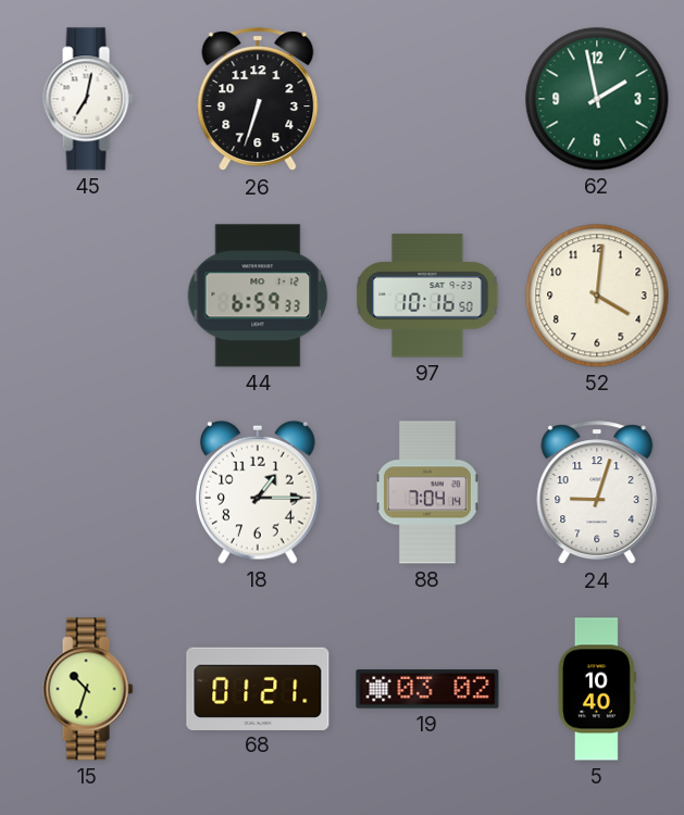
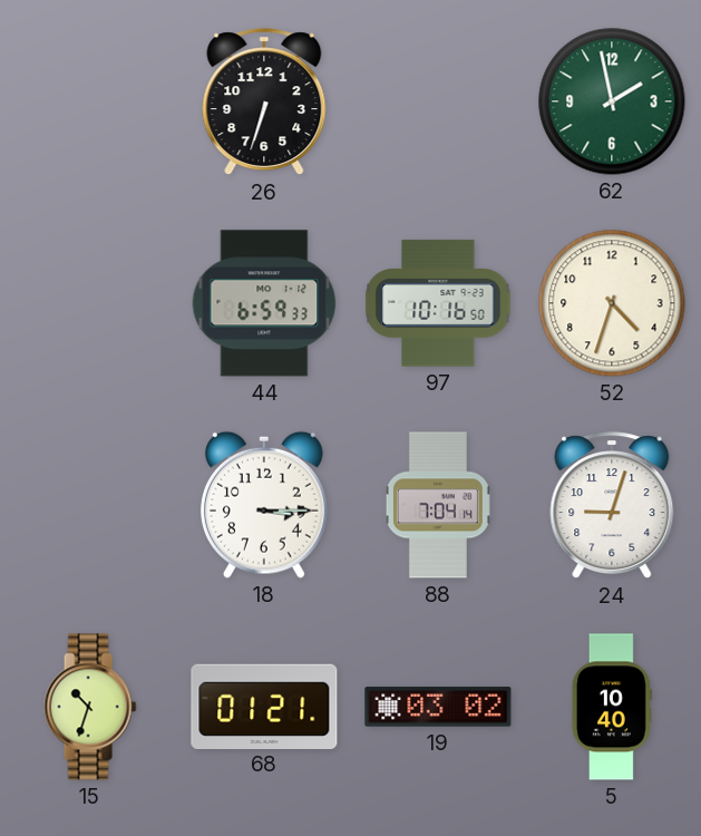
45: 7:02 -> none (88, 99)
52: 4:01 -> 4:33 (612, 303)
18: 1:15 -> 3:15 (264, 505)
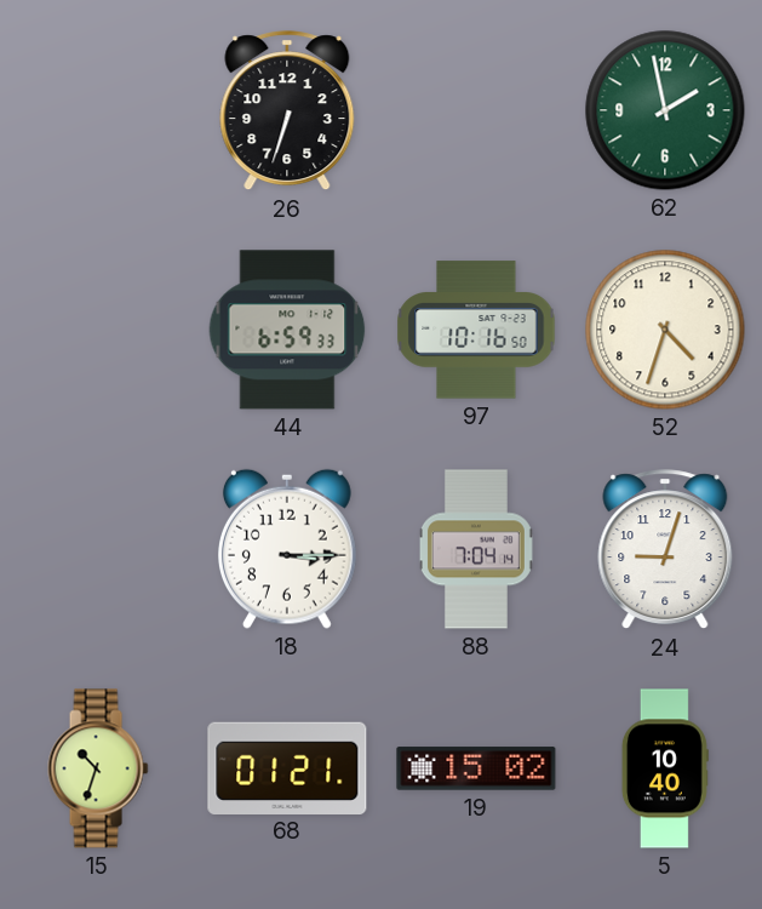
19: 03:02 -> 15:02 (476, 768)
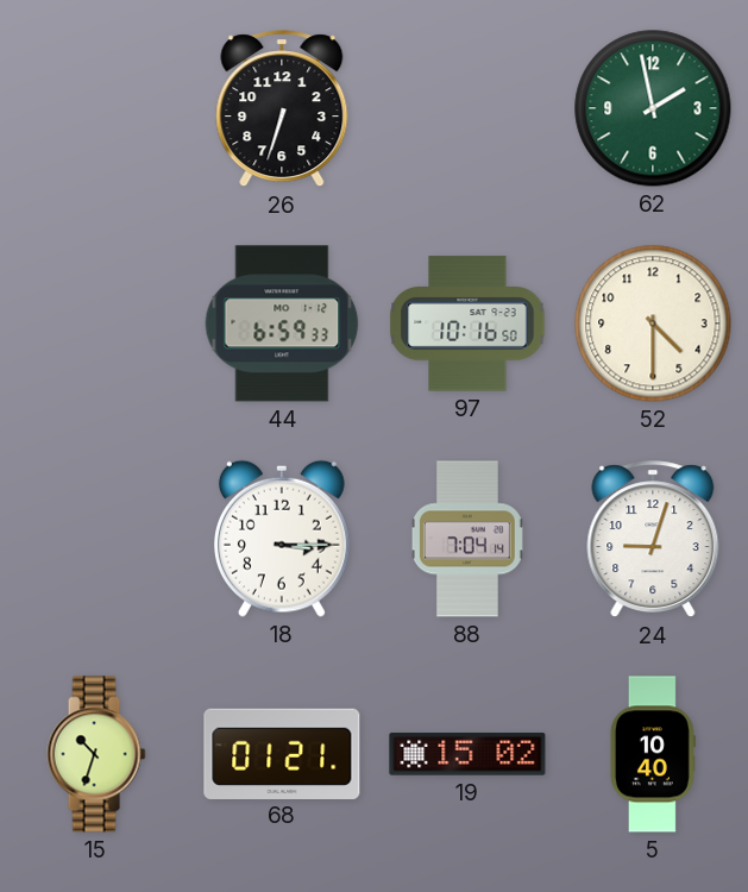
52: 4:33 -> 4:30 (653, 323)
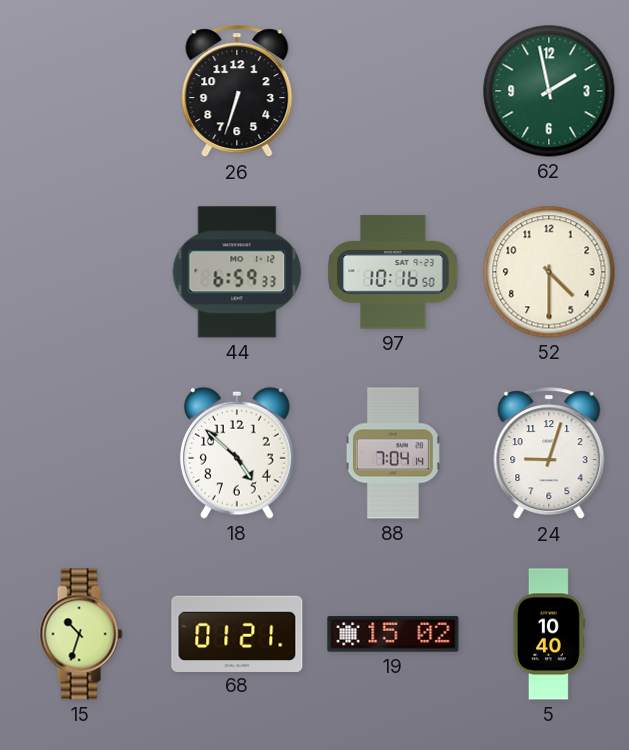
18: 3:15 -> 4:52 (237, 453)
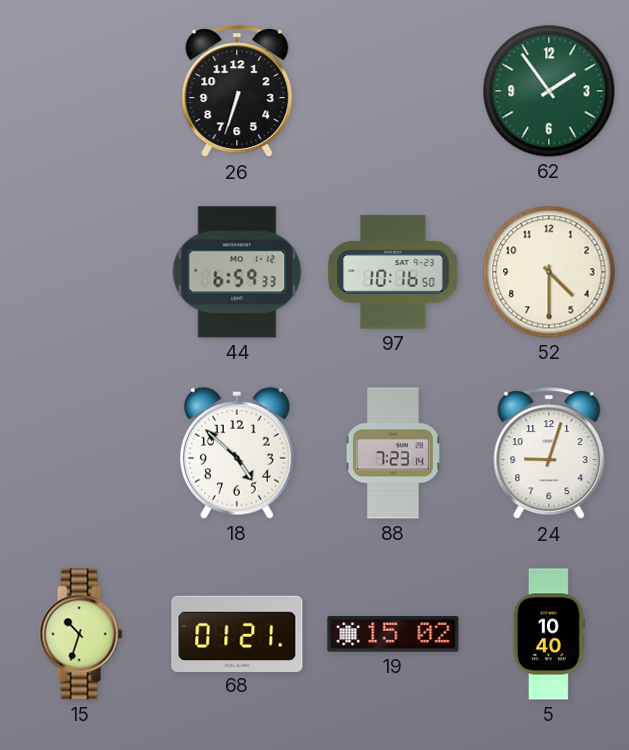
62: 1:58 -> 1:54 (549, 91)
88: 7:04 -> 7:23 (393, 453)
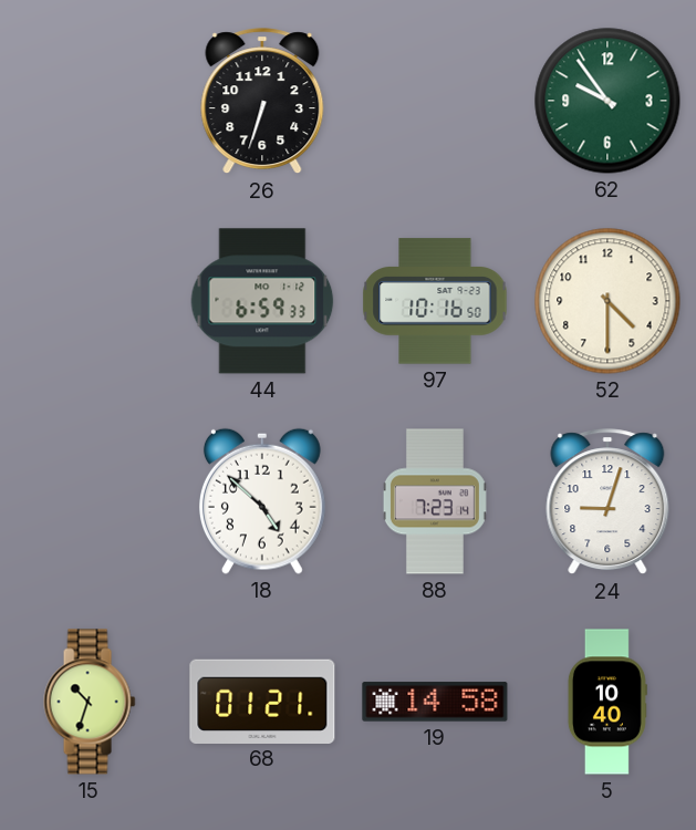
62: 1:54 -> 9:54 (607, 101)
19: 15:02 -> 14:58 (435, 702)
